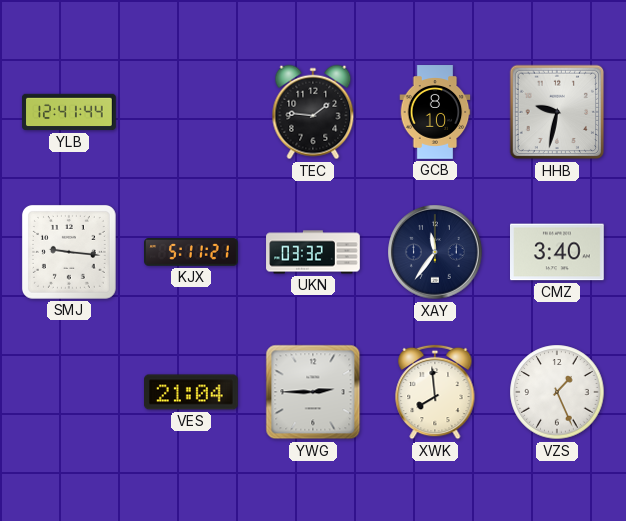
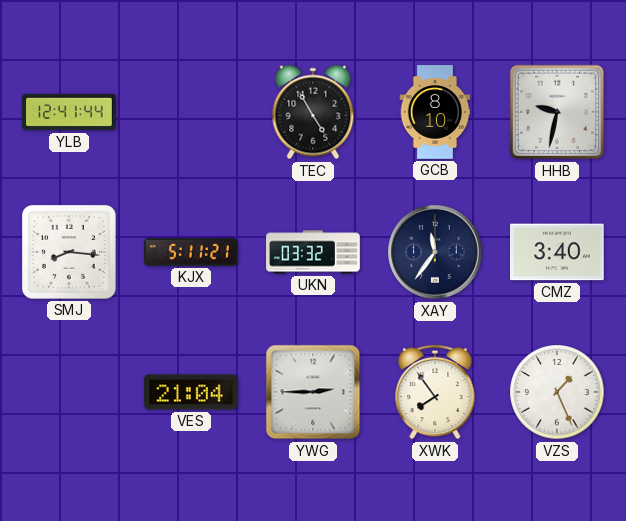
TEC: 1:46 -> 4:55 (313, 112)
SMJ: 9:16 -> 8:16 (69, 252)
XWK: 7:59 -> 7:54 (435, 392)
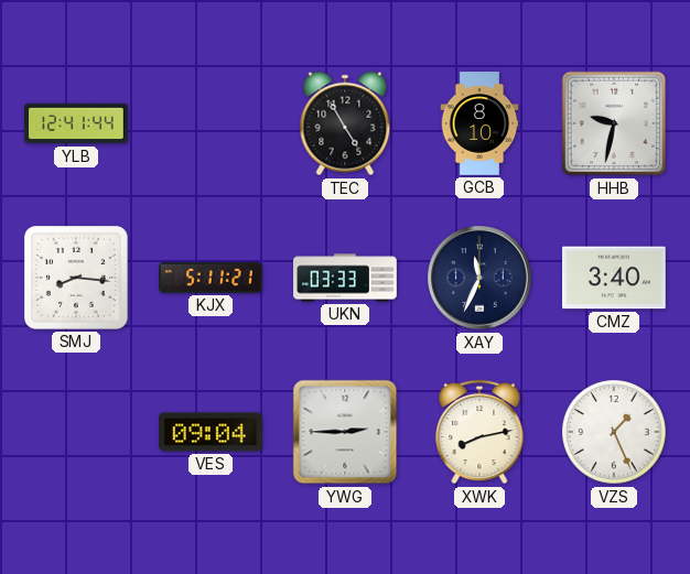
UKN: 03:32 -> 03:33 (345, 278)
XAY: 11:36 -> 11:34 (479, 278)
VES: 21:04 -> 09:04 (212, 432)
XWK: 7:54 -> 8:13 (479, 432)
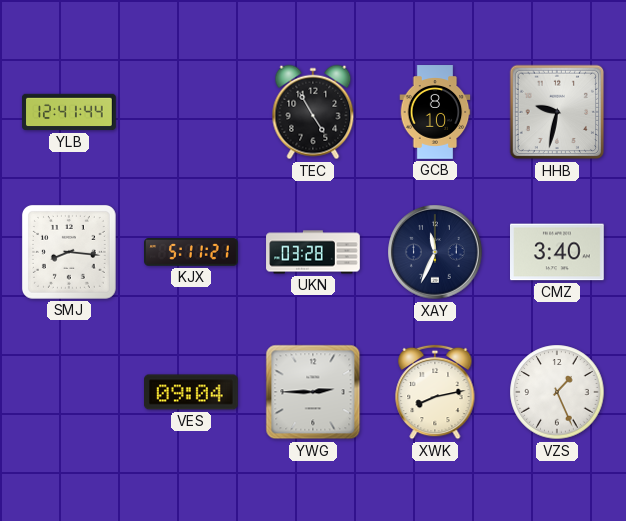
UKN: 03:33 -> 03:28 (313, 252)
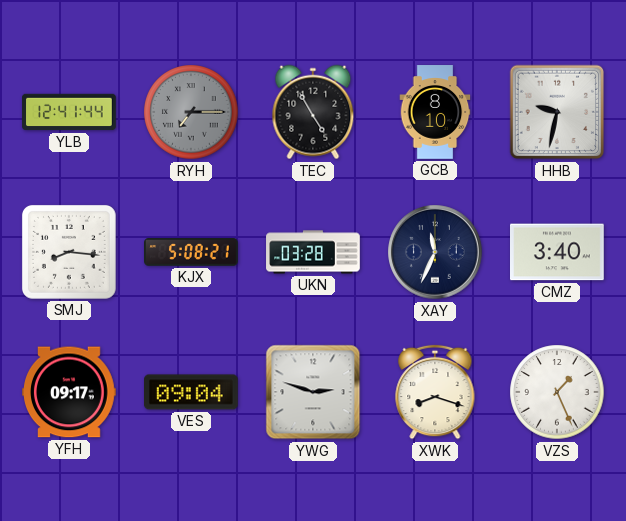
RYH: none -> 7:15 (191, 112)
KJX: 5:11 -> 5:08 (191, 252)
YFH: none -> 09:17 (70, 392)
YWG: 2:45 -> 2:48 (313, 392)
XWK: 8:13 -> 8:18 (435, 392)
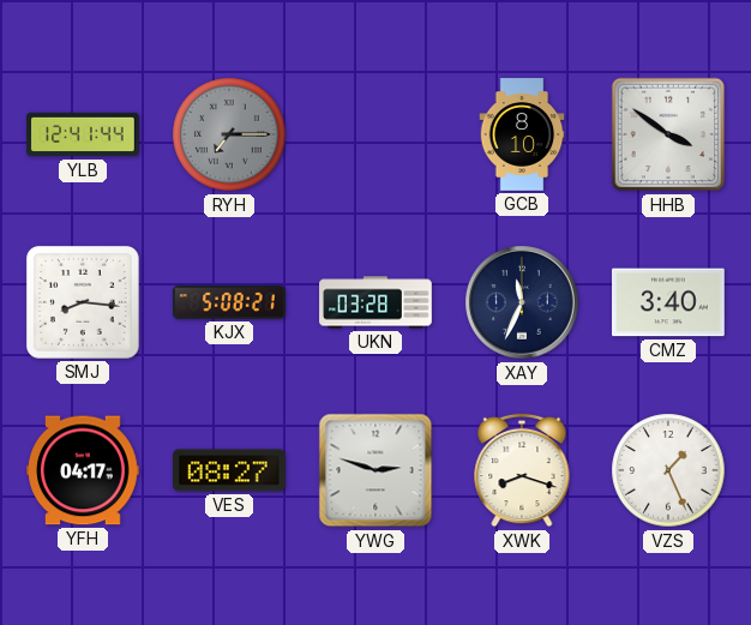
TEC: 4:55 -> none (313, 112)
HHB: 9:32 -> 3:51 (668, 134)
YFH: 09:17 -> 04:17 (84, 470)
VES: 09:04 -> 08:27 (230, 470)
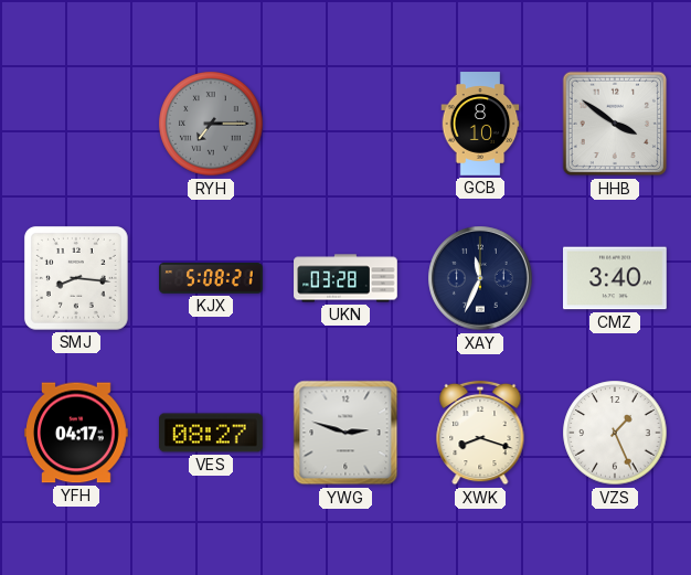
YLB: 12:41 -> none (83, 134)
